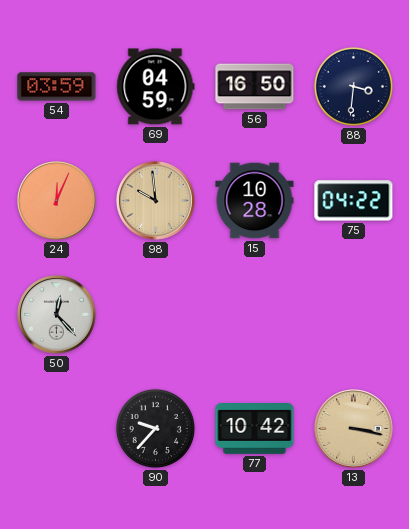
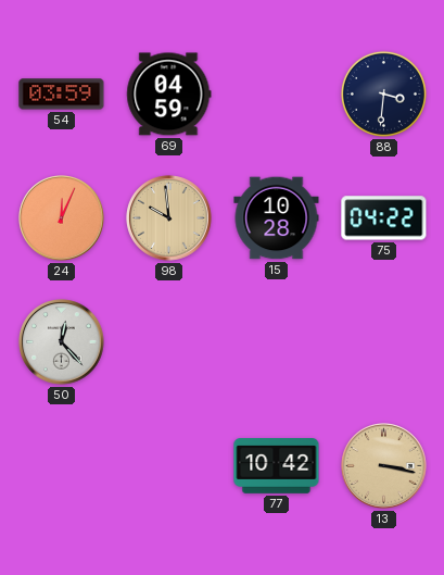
56: 16:50 -> none (255, 87)
90: 9:37 -> none (155, 428)
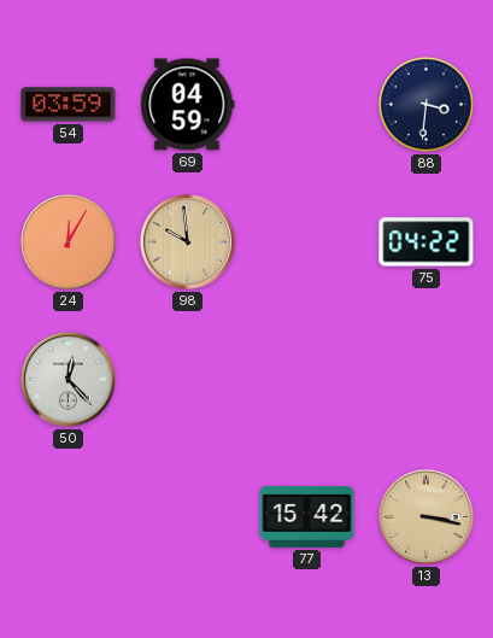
24: 12:04 -> 12:05 (69, 242)
15: 10:28 -> none (277, 218)
77: 10:42 -> 15:42 (307, 517)
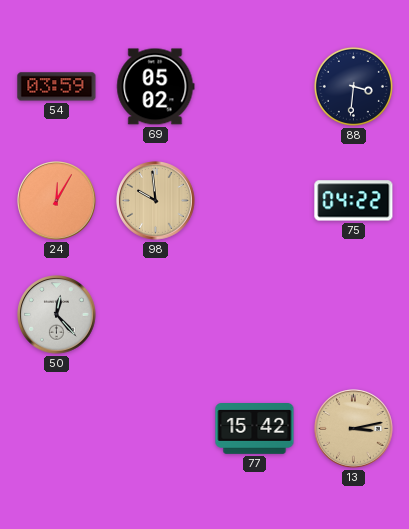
69: 04:59 -> 05:02 (156, 87)
13: 3:17 -> 3:13 (354, 429)
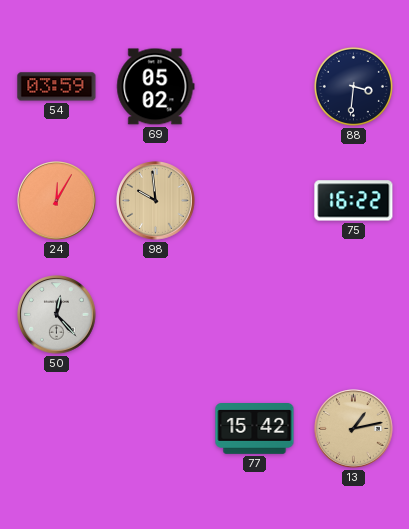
75: 04:22 -> 16:22 (354, 201)
13: 3:13 -> 1:13 (354, 429)
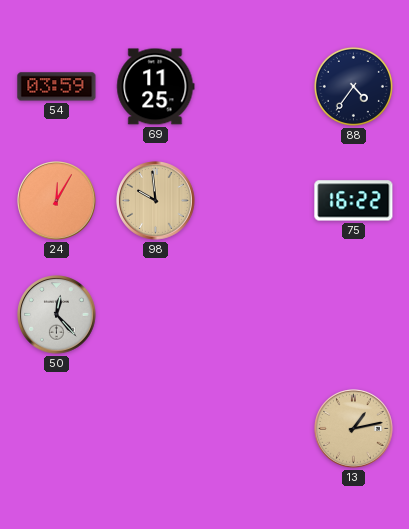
69: 05:02 -> 11:25 (156, 87)
88: 3:31 -> 4:36 (353, 86)
77: 15:42 -> none (255, 429)
